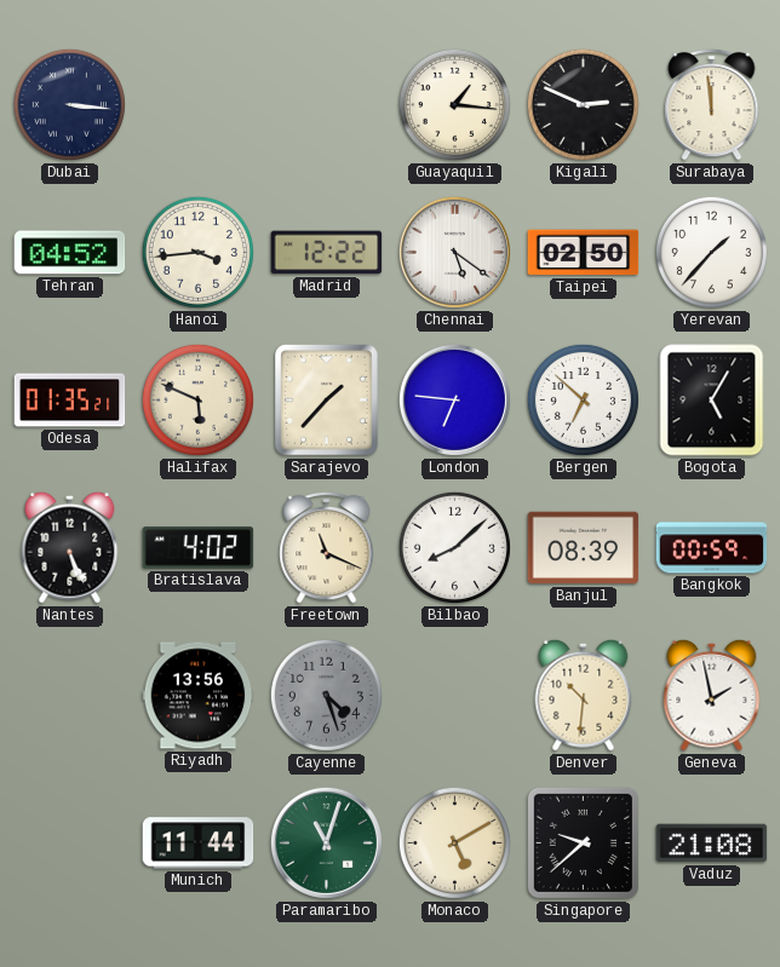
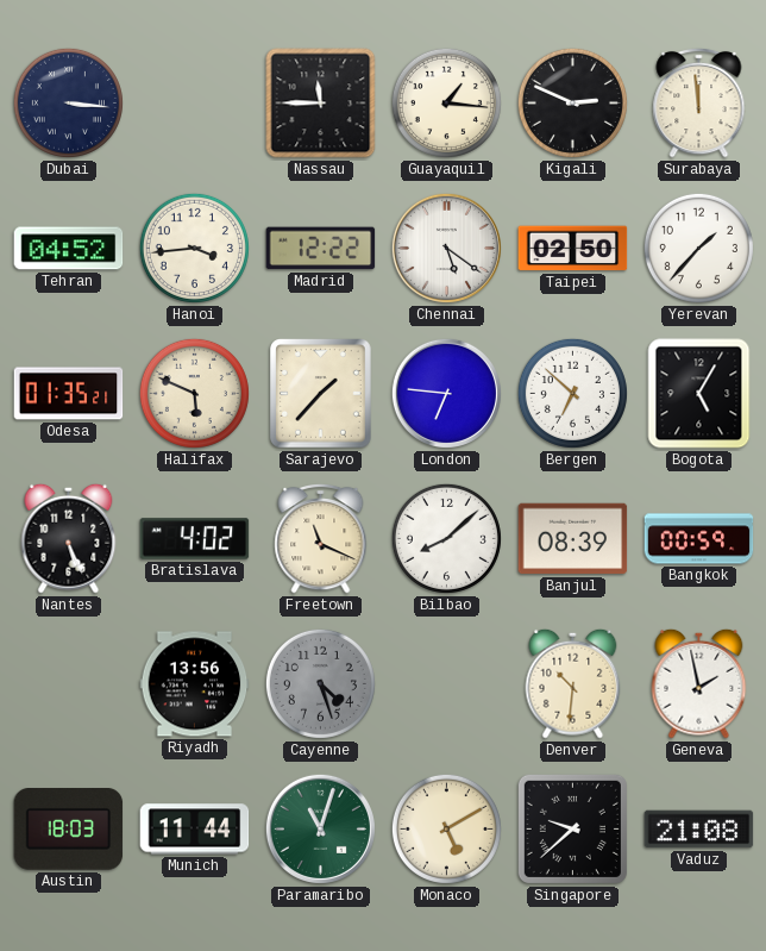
Nassau: none -> 11:45 (321, 104)
Austin: none -> 18:03 (69, 830)
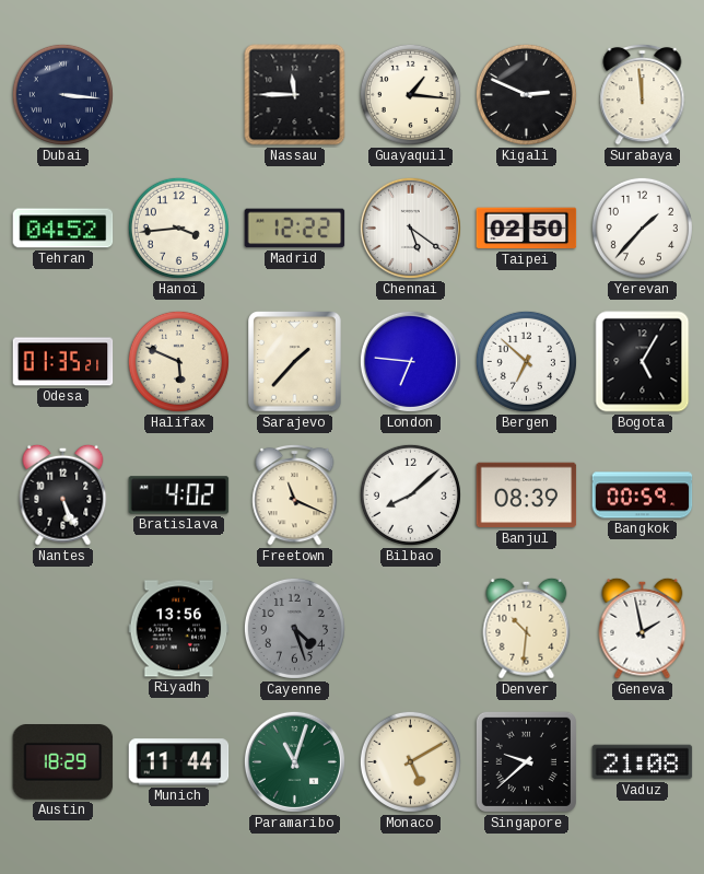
Austin: 18:03 -> 18:29 (63, 762)
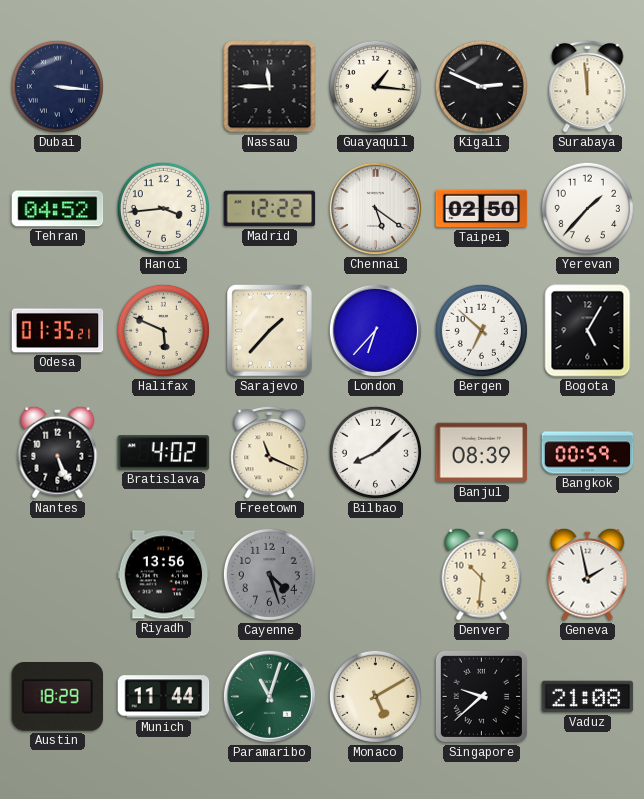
London: 6:46 -> 6:37 (375, 330)
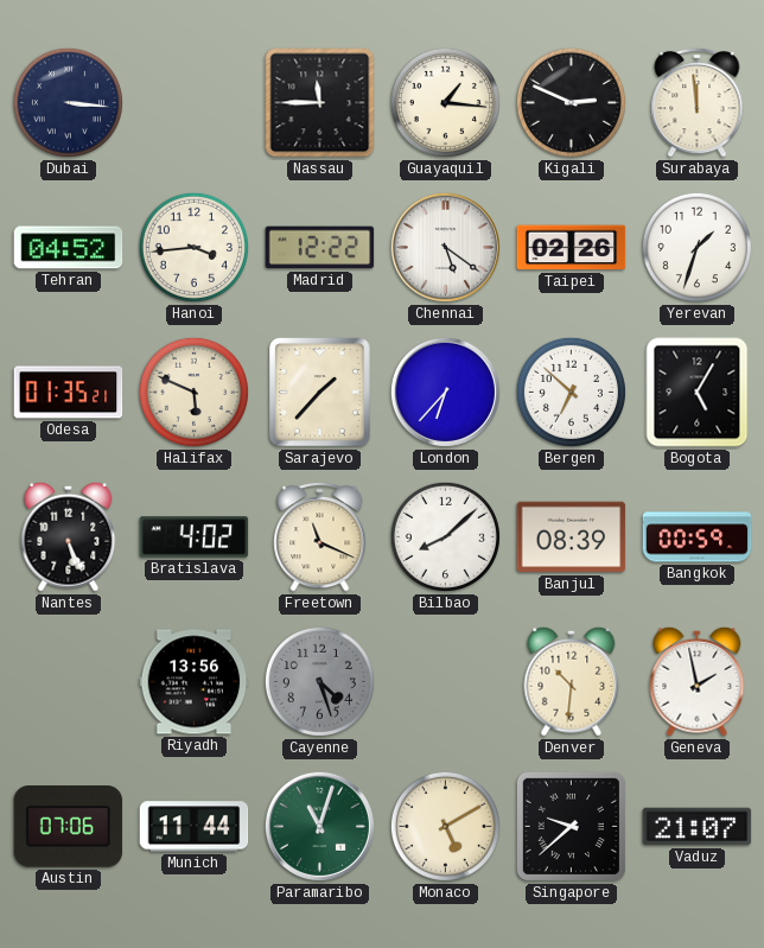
Taipei: 02:50 -> 02:26 (572, 248)
Yerevan: 1:37 -> 1:33 (696, 247)
Austin: 18:29 -> 07:06 (69, 827)
Vaduz: 21:08 -> 21:07 (698, 827)
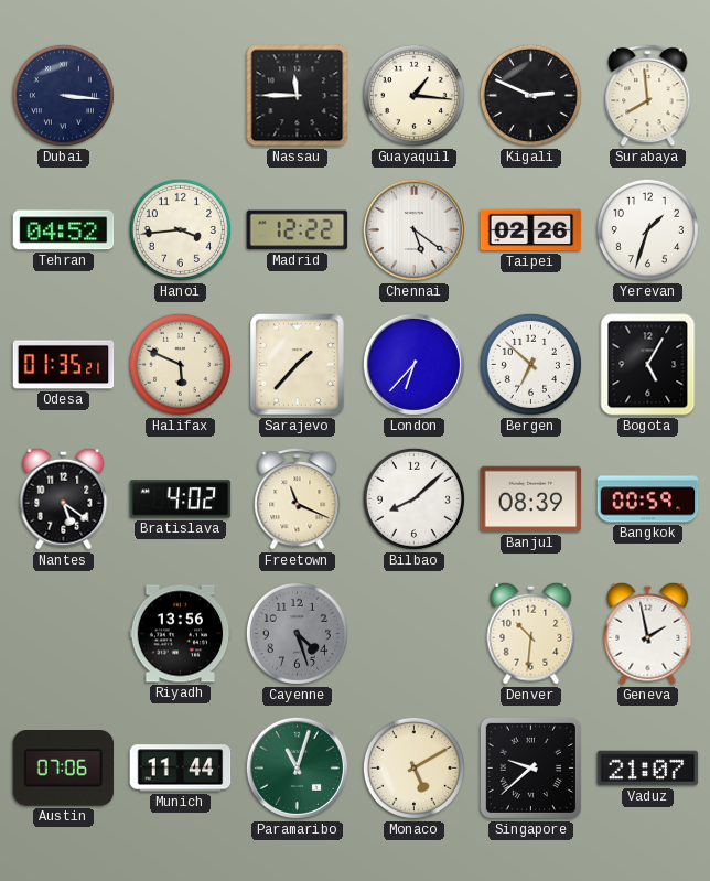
Surabaya: 11:59 -> 7:59 (648, 95)
Nantes: 5:26 -> 5:21 (64, 498)
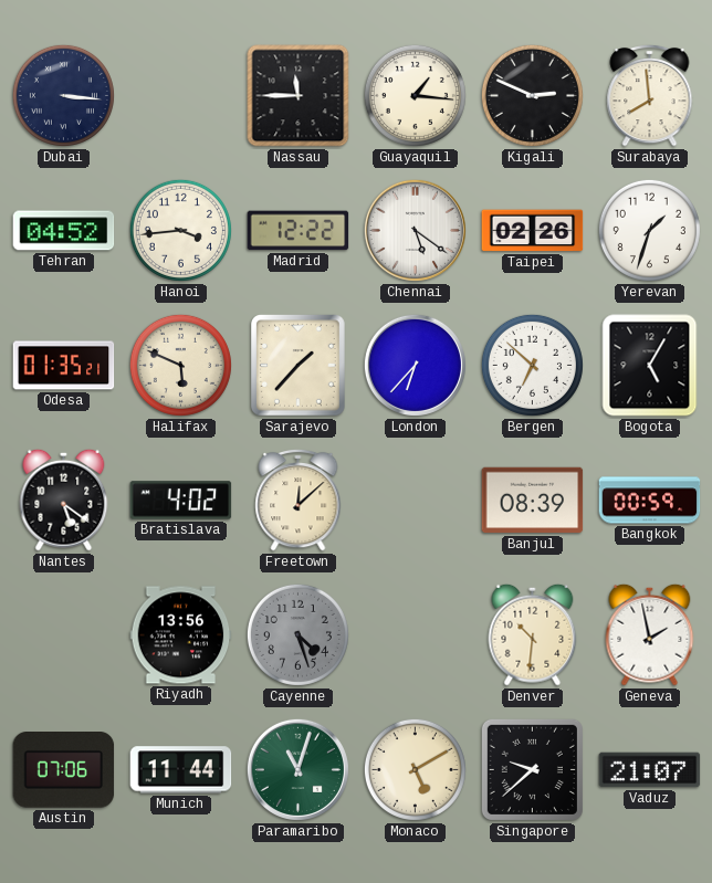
Freetown: 11:19 -> 12:08 (299, 500)
Bilbao: 8:08 -> none (413, 498)
